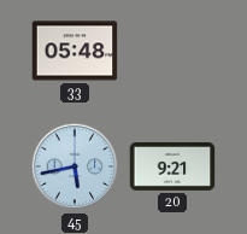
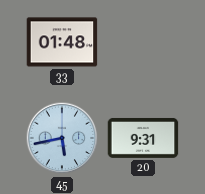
33: 05:48 -> 01:48 (62, 42)
20: 9:21 -> 9:31 (143, 138)
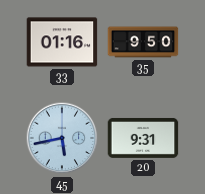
33: 01:48 -> 01:16 (62, 42)
35: none -> 9:50 (143, 42)
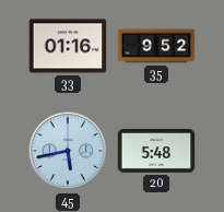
35: 9:50 -> 9:52 (156, 46)
20: 9:31 -> 5:48 (156, 151)
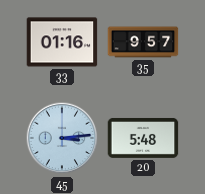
35: 9:52 -> 9:57 (143, 42)
45: 5:43 -> 3:14 (62, 138)
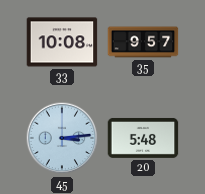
33: 01:16 -> 10:08 (62, 42)
